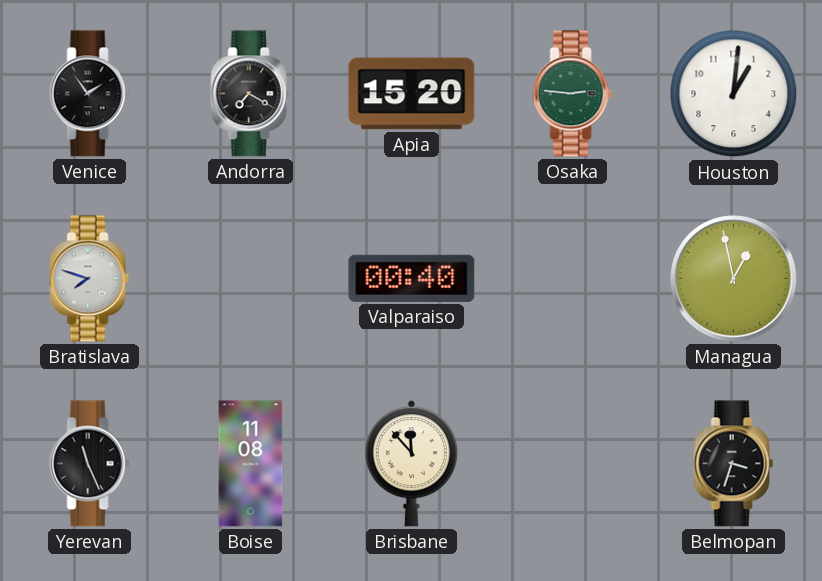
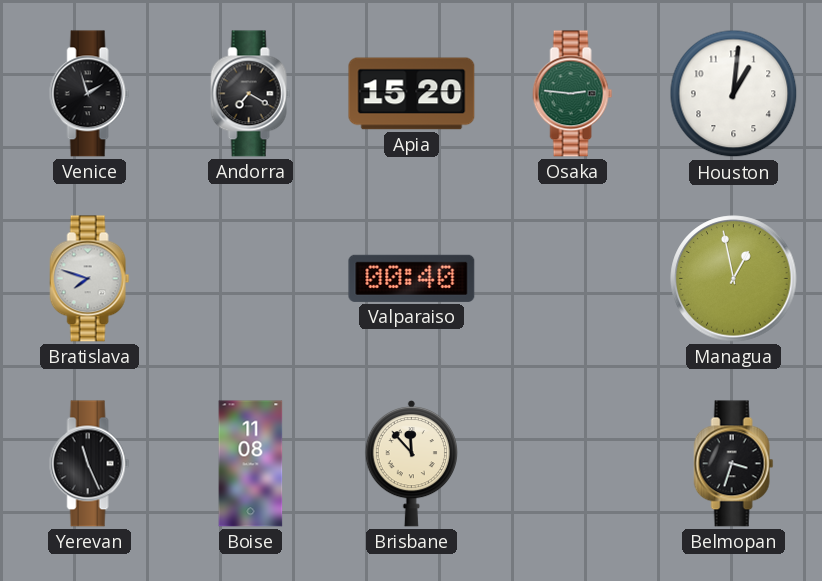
Venice: 1:54 -> 1:57 (90, 94)
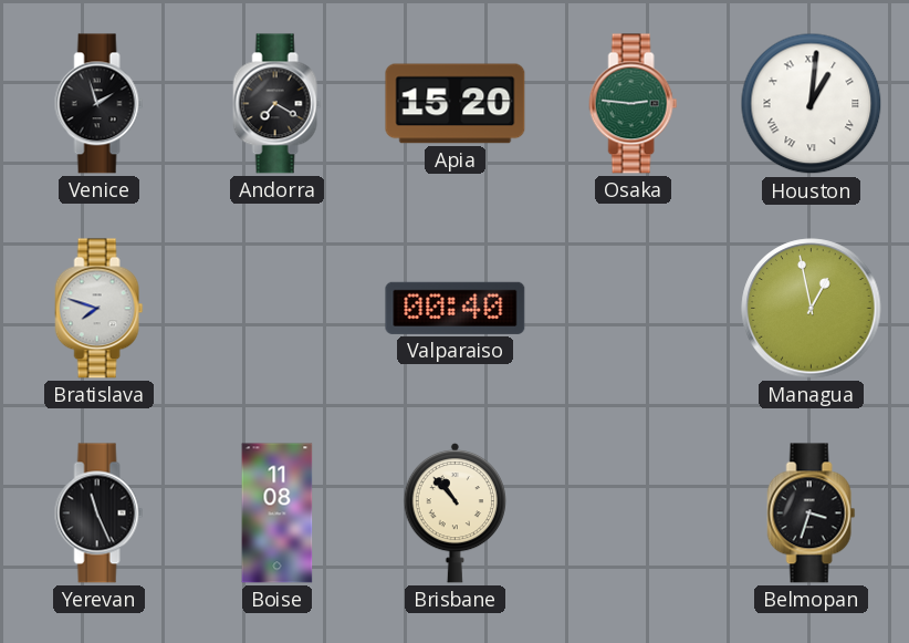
Houston numerals: Arabic -> Roman (812, 104)
Brisbane: 11:53 -> 10:53 (454, 512)
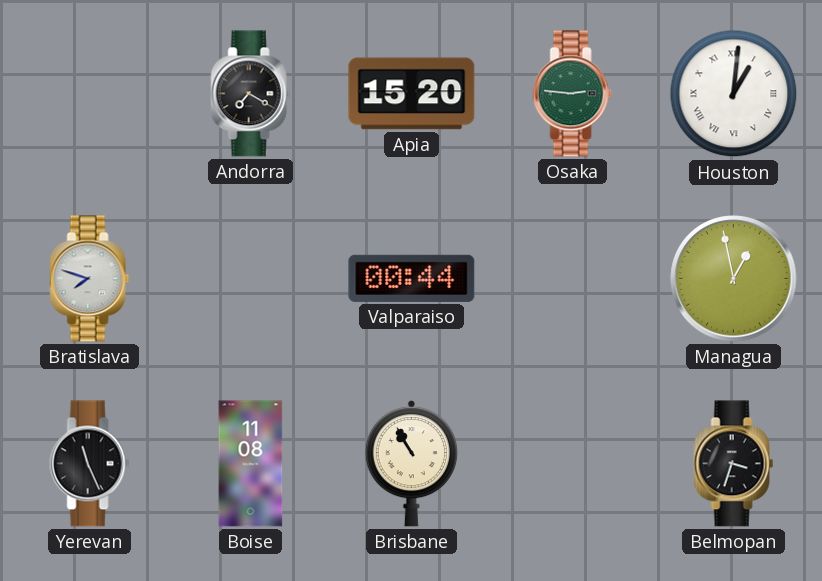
Venice: 1:57 -> none (100, 104)
Valparaiso: 00:40 -> 00:44 (412, 278)
Brisbane: 10:53 -> 10:55 (411, 463)
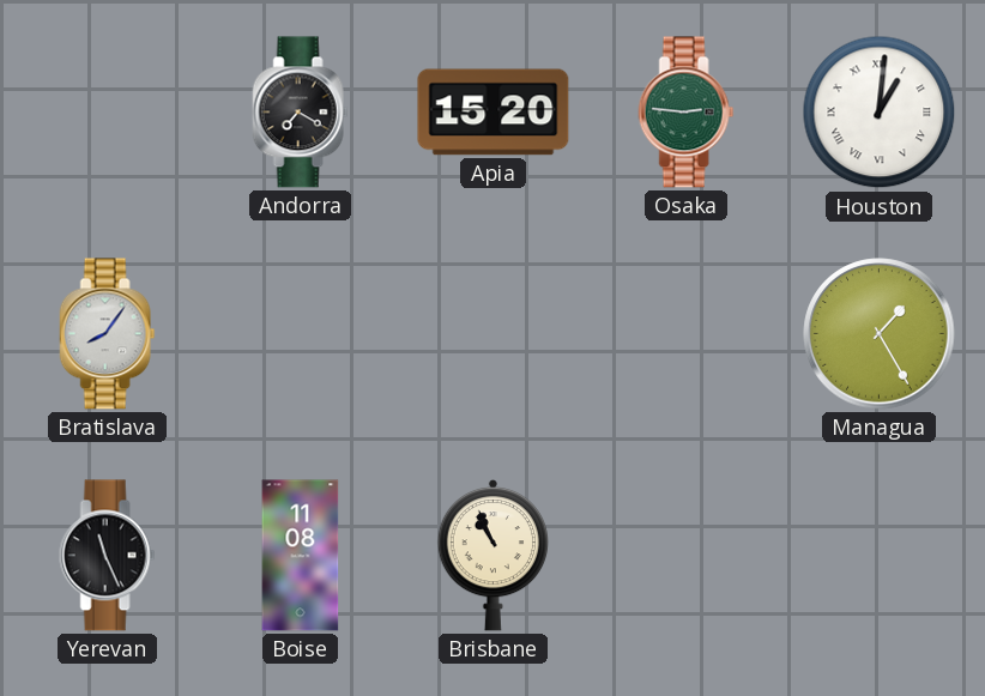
Bratislava: 7:48 -> 8:06 (108, 334)
Valparaiso: 00:44 -> none (412, 278)
Managua: 12:58 -> 1:25 (880, 334)
Brisbane: 10:55 -> 10:56 (492, 555)
Belmopan: 3:33 -> none (734, 464)
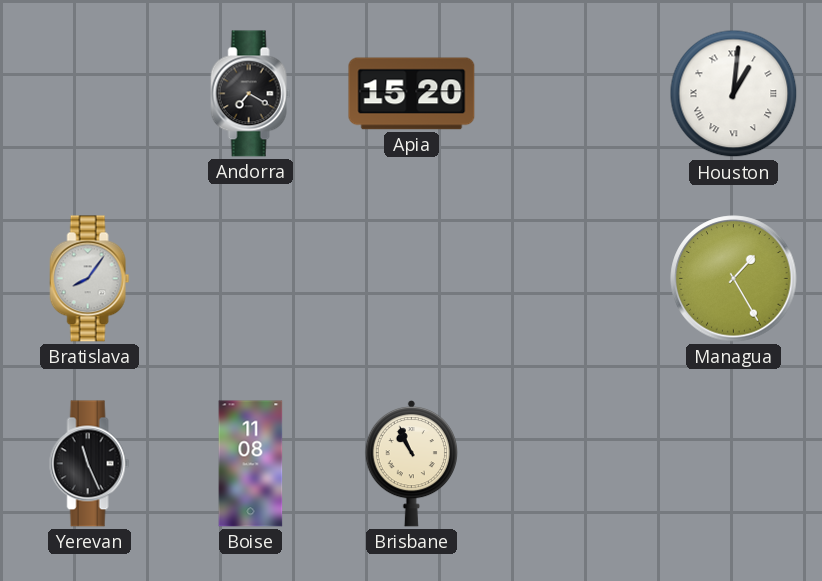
Osaka: 2:46 -> none (687, 113)
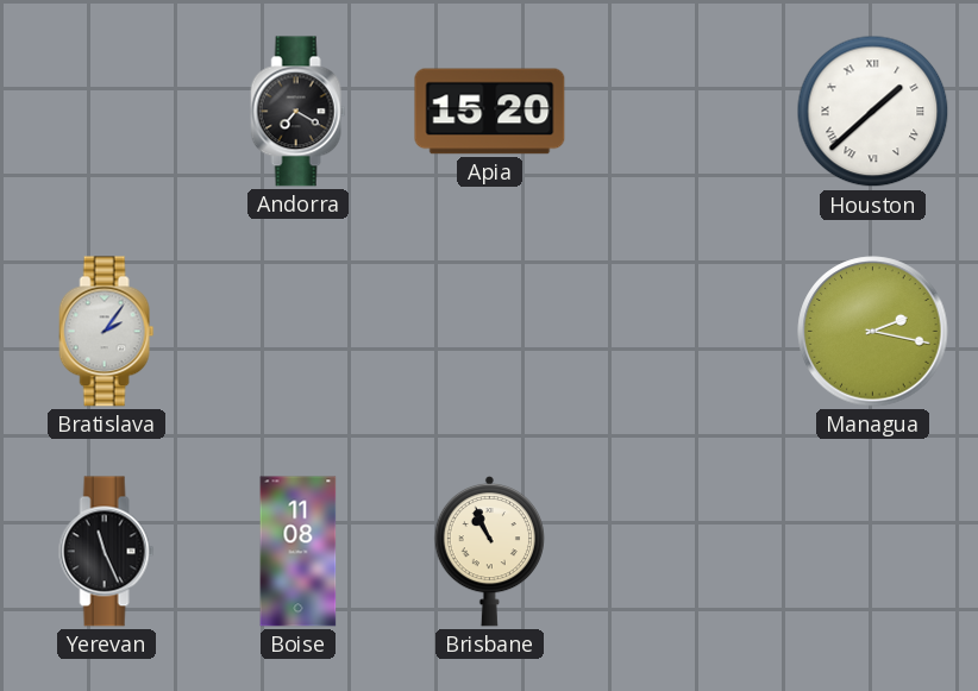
Houston: 1:01 -> 1:38 (873, 112)
Bratislava: 8:06 -> 2:06 (107, 332)
Managua: 1:25 -> 2:17 (873, 332)
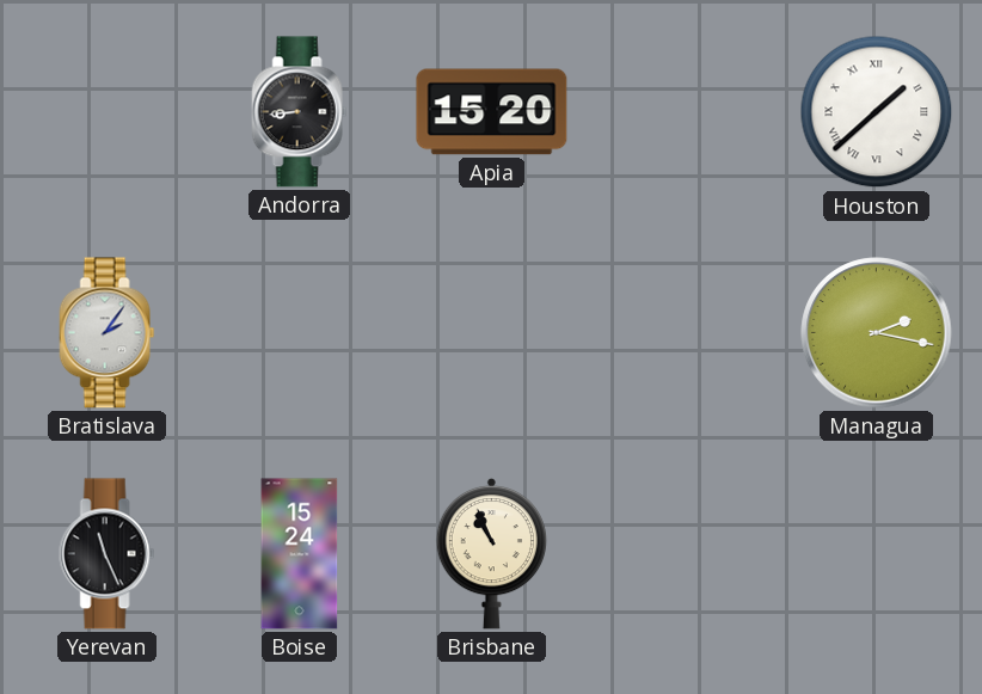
Andorra: 7:20 -> 8:44 (300, 112)
Boise: 11:08 -> 15:24 (300, 554)
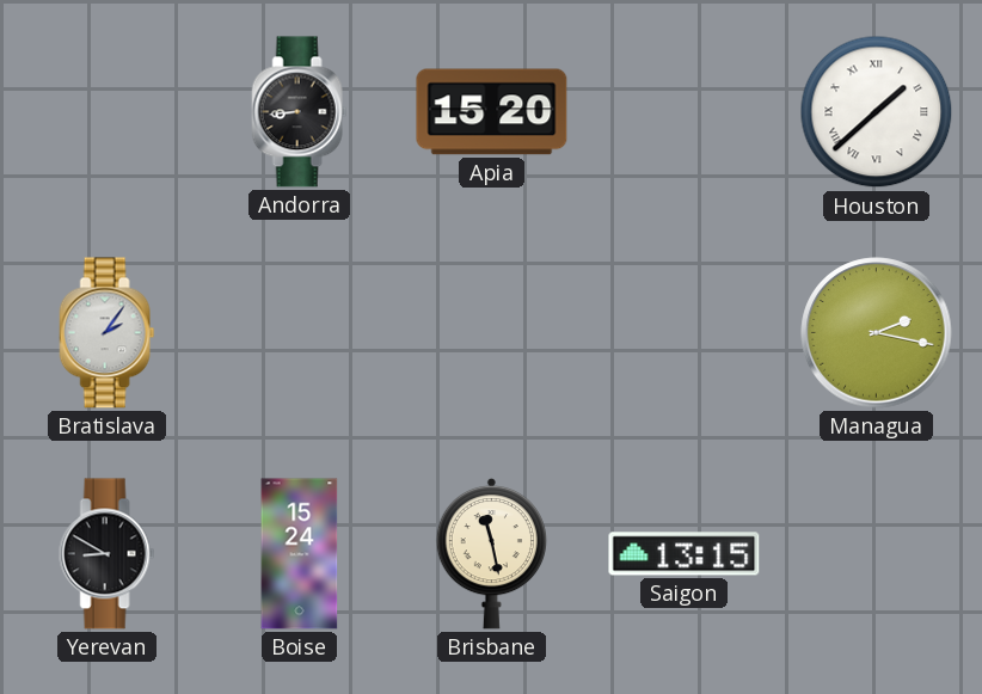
Yerevan: 11:26 -> 8:50 (108, 554)
Brisbane: 10:56 -> 11:28 (491, 553)
Saigon: none -> 13:15 (685, 554)
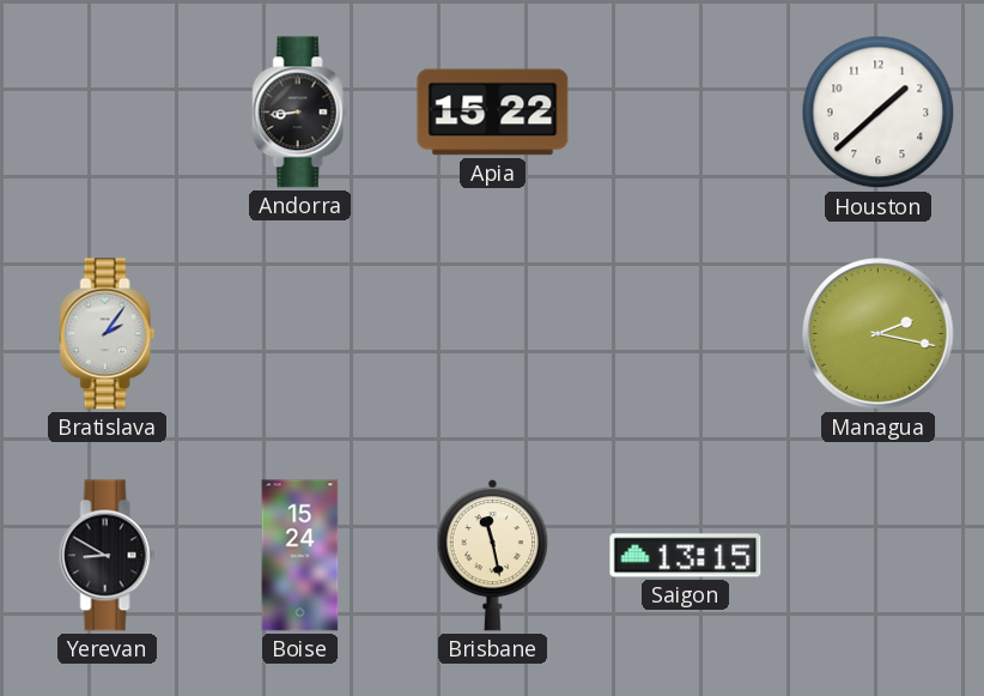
Apia: 15:20 -> 15:22 (493, 113)
Houston numerals: Roman -> Arabic (879, 113)
